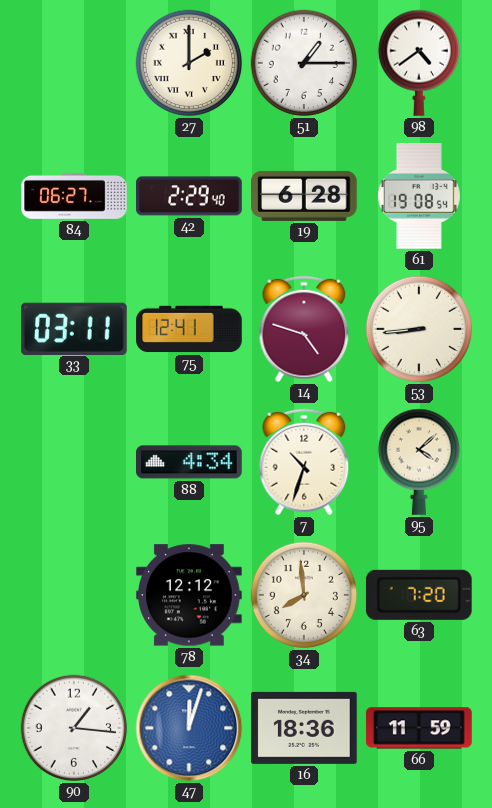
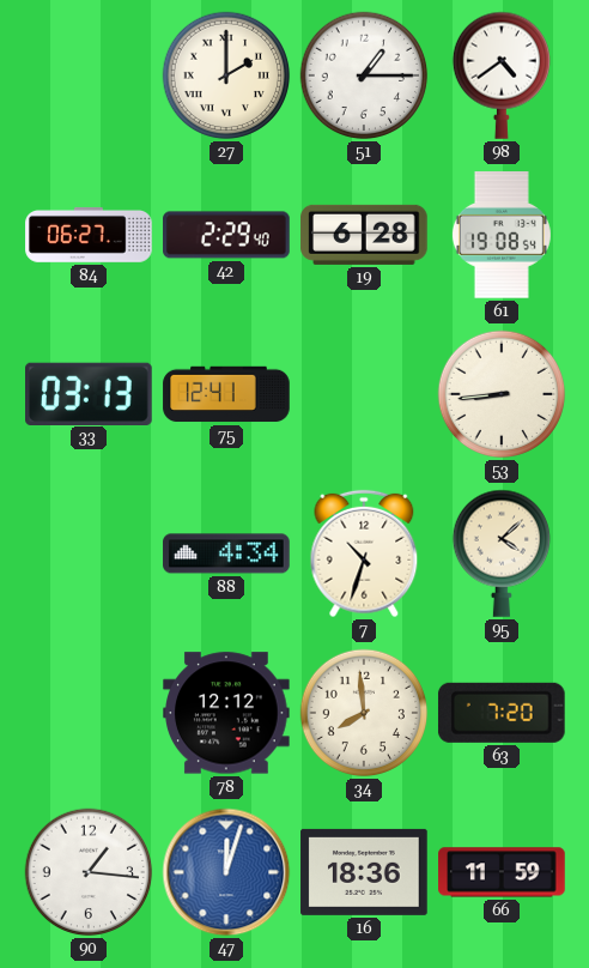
33: 03:11 -> 03:13 (90, 393)
14: 4:48 -> none (304, 329)
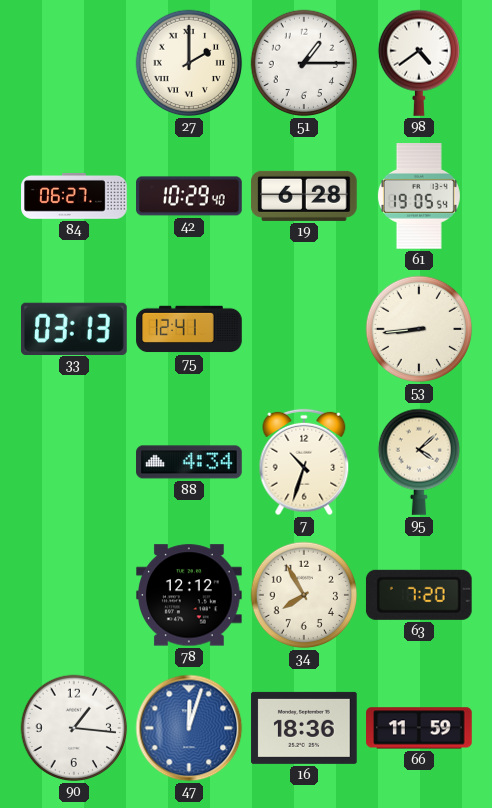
42: 2:29 -> 10:29 (189, 196)
61: 19:08 -> 19:05 (419, 196)
34: 7:59 -> 7:55 (304, 595)
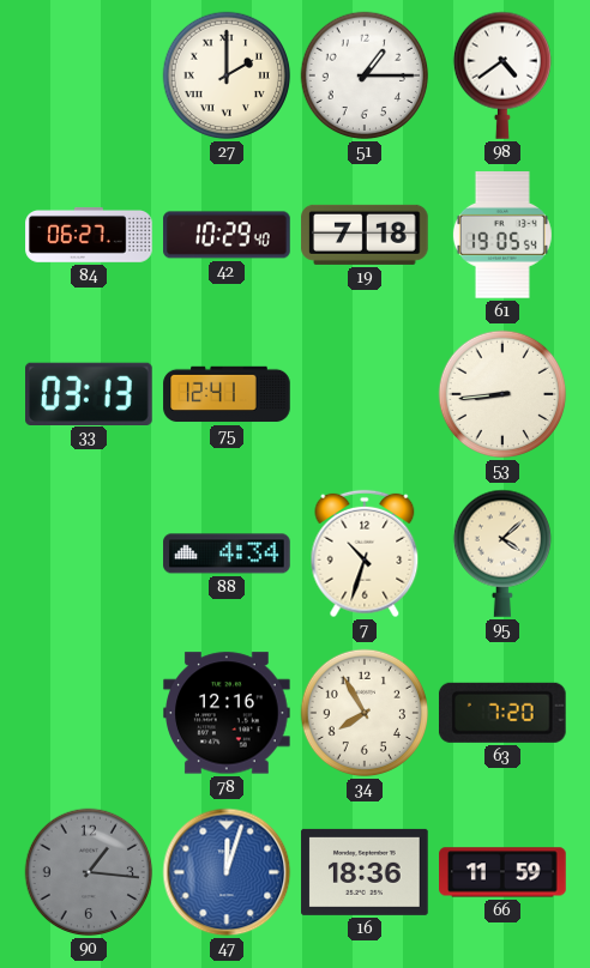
19: 6:28 -> 7:18 (365, 235)
78: 12:12 -> 12:16 (227, 713)
90 dial: white -> grey (89, 872)
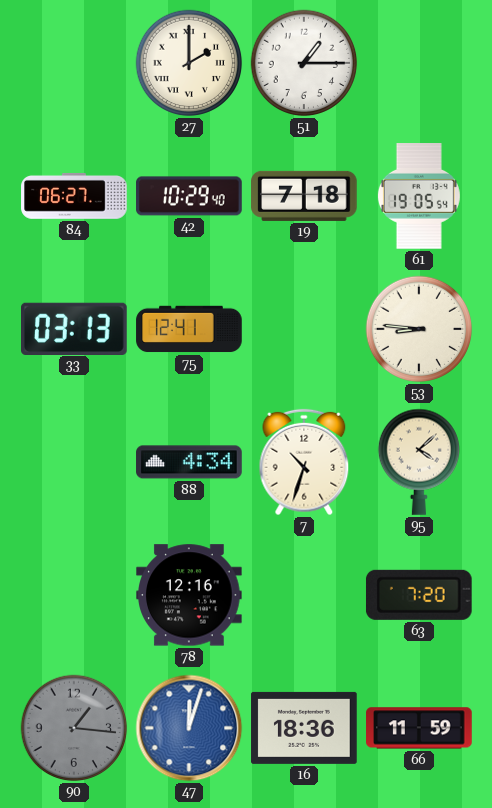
98: 4:39 -> none (501, 75)
53: 8:44 -> 8:46 (419, 329)
34: 7:55 -> none (365, 713)
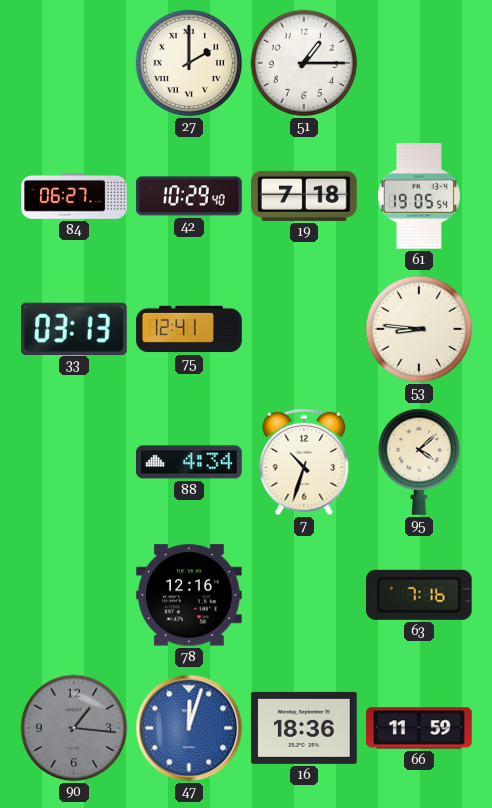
63: 7:20 -> 7:16 (419, 595)
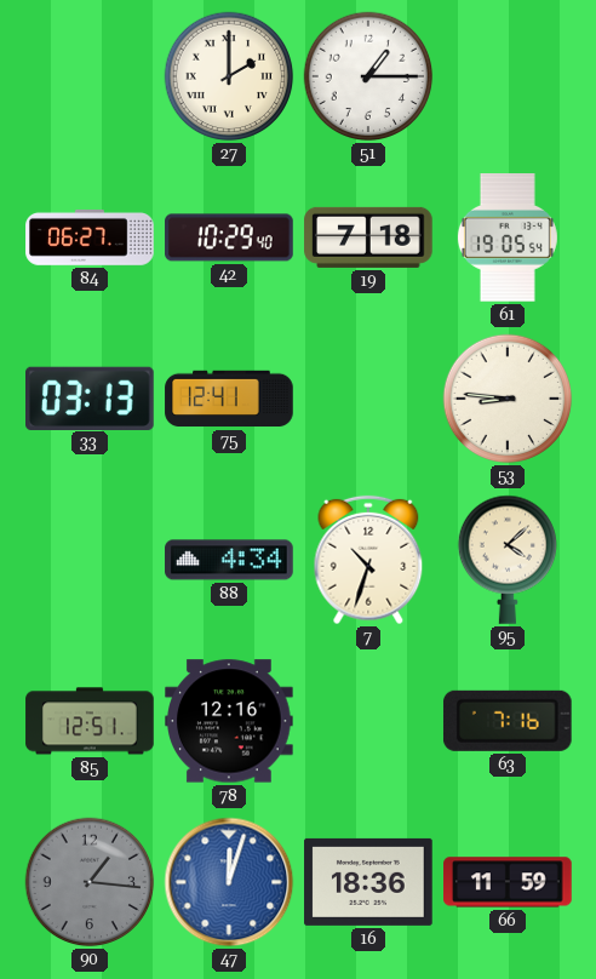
85: none -> 12:51 (90, 721)
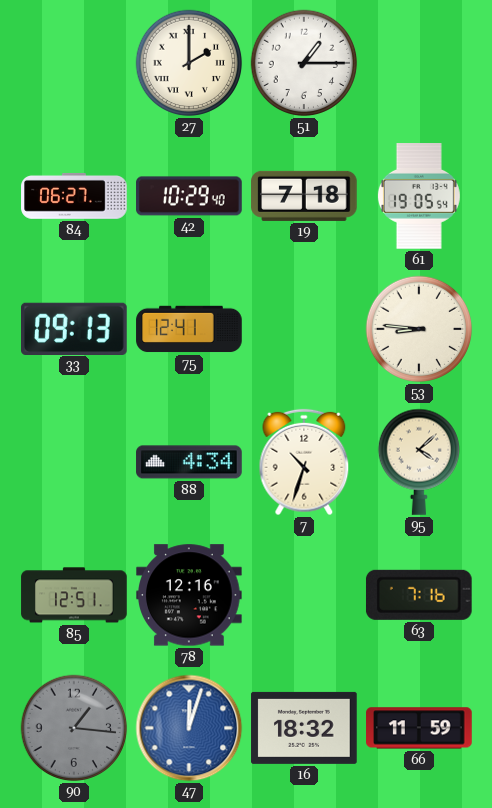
33: 03:13 -> 09:13 (75, 328)
16: 18:36 -> 18:32 (304, 728)
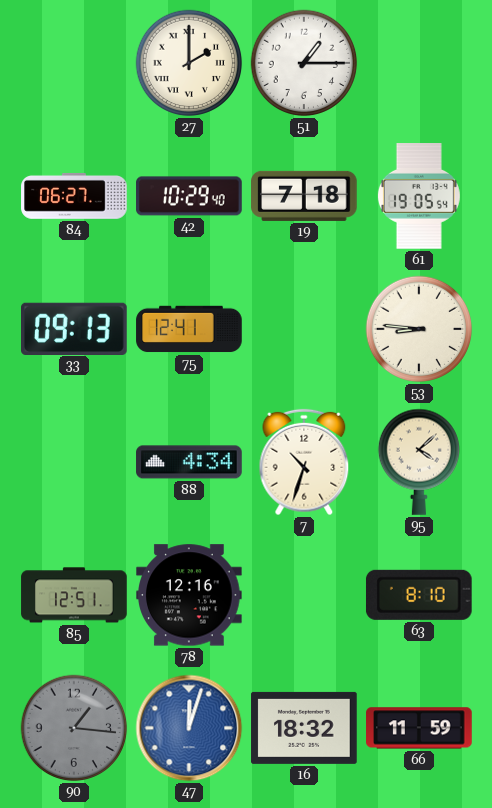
63: 7:16 -> 8:10 (419, 595)
